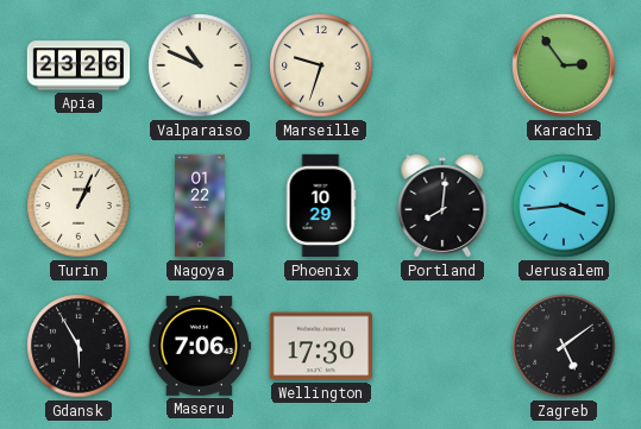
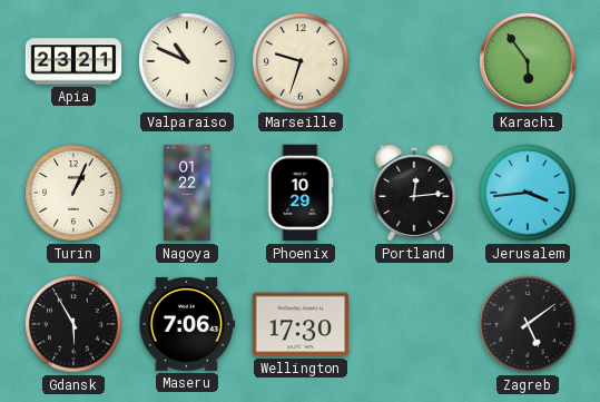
Apia: 23:26 -> 23:21 (73, 61)
Karachi: 2:54 -> 5:54 (528, 61)
Portland: 8:01 -> 12:14 (414, 194)
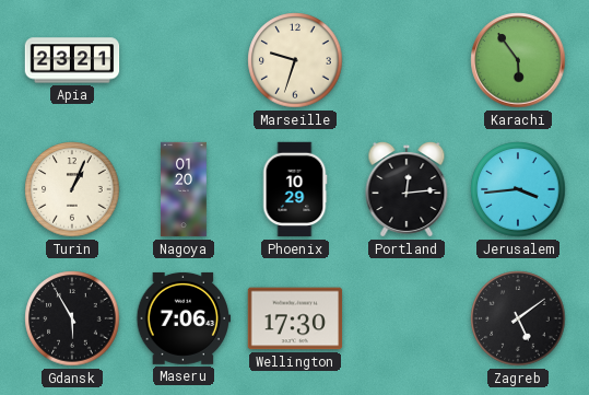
Valparaiso: 10:49 -> none (187, 61)
Nagoya: 01:22 -> 01:20 (184, 189)
